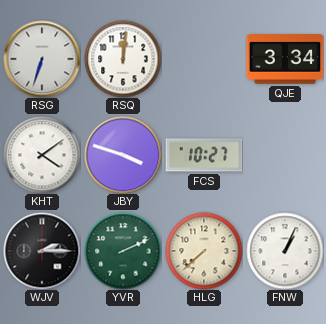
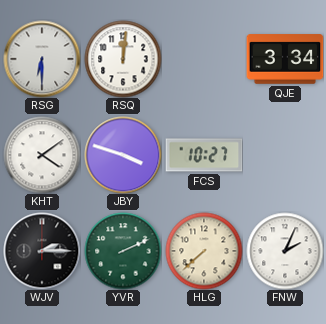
RSG: 6:33 -> 6:30 (42, 59)
FNW: 1:04 -> 2:04 (285, 251)
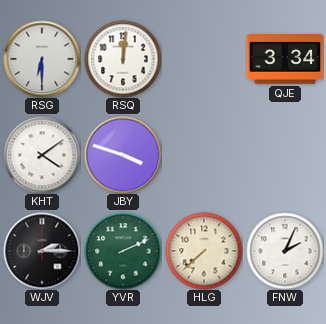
FCS: 10:27 -> none (204, 155)
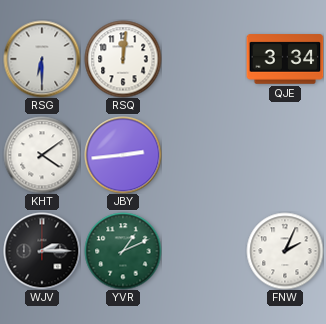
JBY: 3:48 -> 2:44 (123, 155)
YVR: 2:11 -> 1:11 (123, 251)
HLG: 7:38 -> none (204, 251)
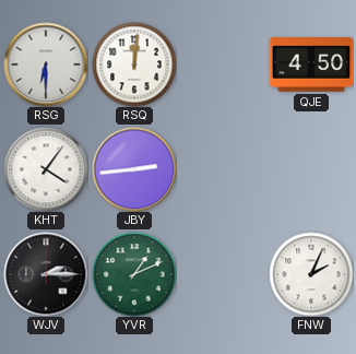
QJE: 3:34 -> 4:50 (311, 64)
KHT: 4:09 -> 4:06 (46, 169)
